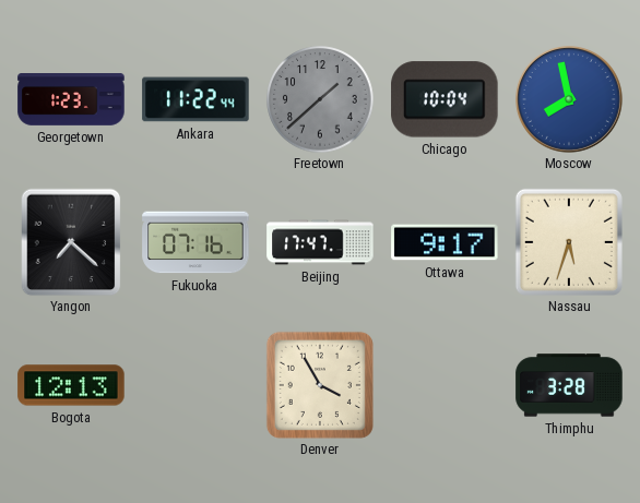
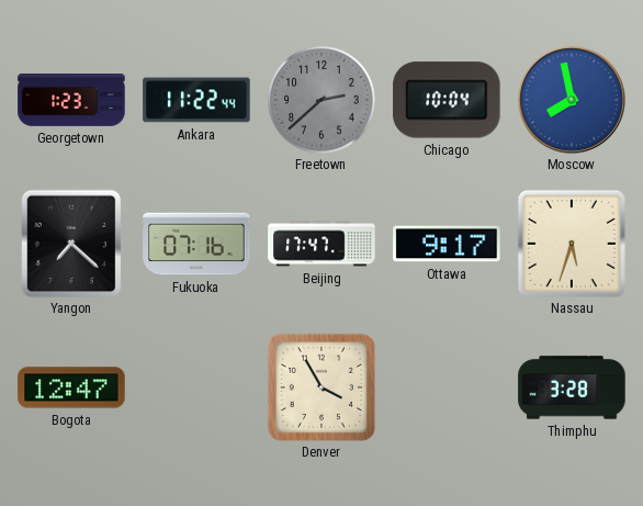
Freetown: 1:38 -> 2:38 (321, 100)
Bogota: 12:13 -> 12:47 (71, 387)
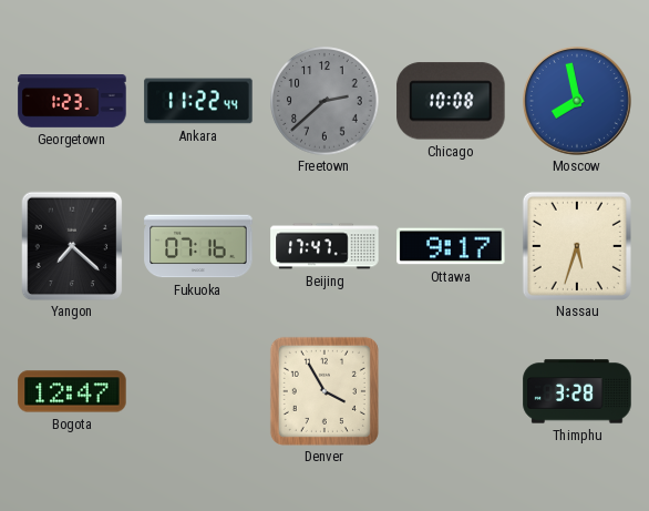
Chicago: 10:04 -> 10:08 (451, 101)
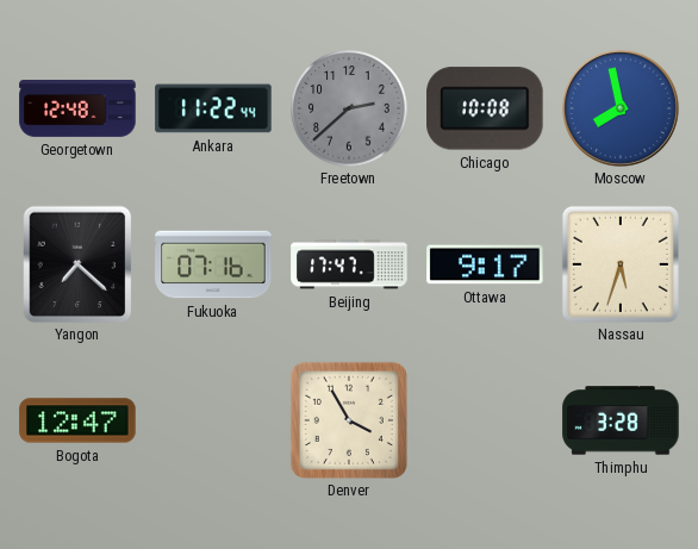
Georgetown: 1:23 -> 12:48 (77, 110)
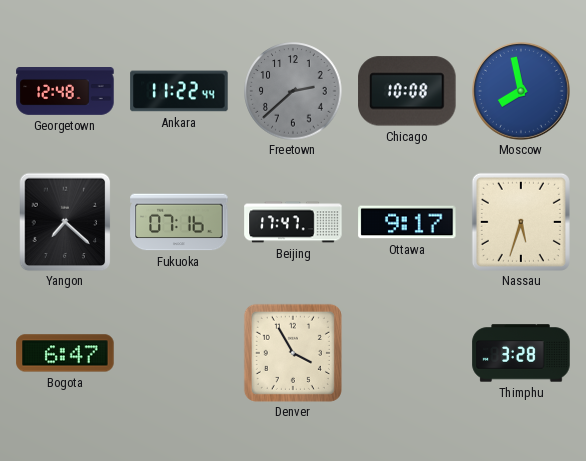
Bogota: 12:47 -> 6:47 (65, 353)
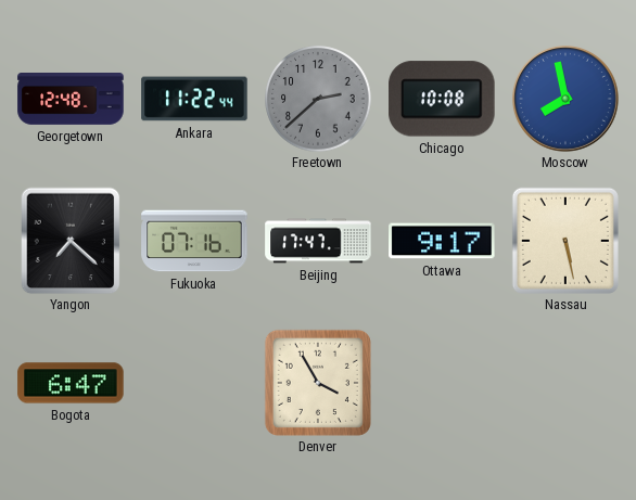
Nassau: 5:33 -> 5:28 (565, 241)
Thimphu: 3:28 -> none (521, 353)
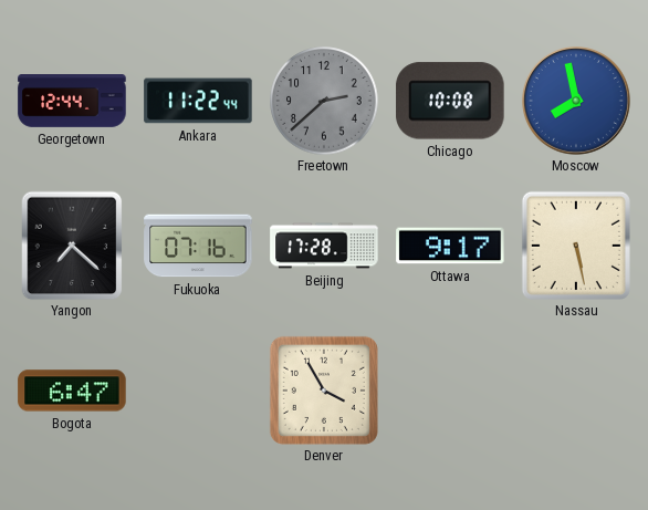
Georgetown: 12:48 -> 12:44 (72, 102)
Beijing: 17:47 -> 17:28 (324, 246)
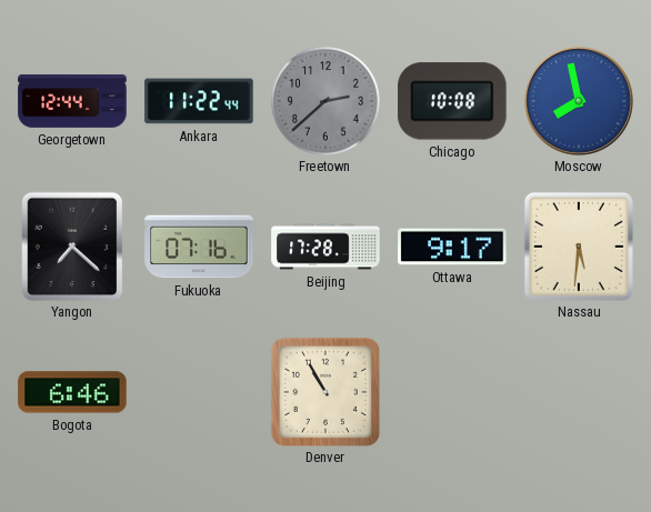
Nassau: 5:28 -> 5:31 (579, 247)
Bogota: 6:47 -> 6:46 (72, 392)
Denver: 3:55 -> 10:55 (325, 392)
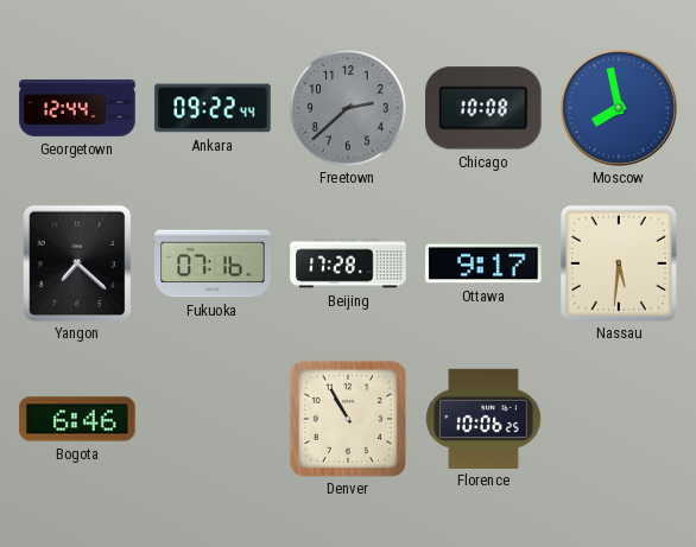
Ankara: 11:22 -> 09:22 (213, 108)
Florence: none -> 10:06 (483, 418)
